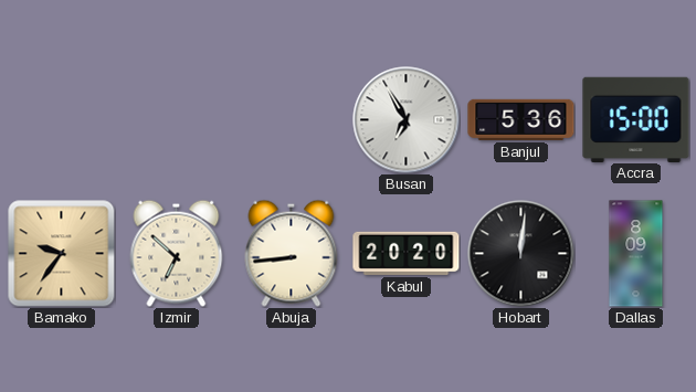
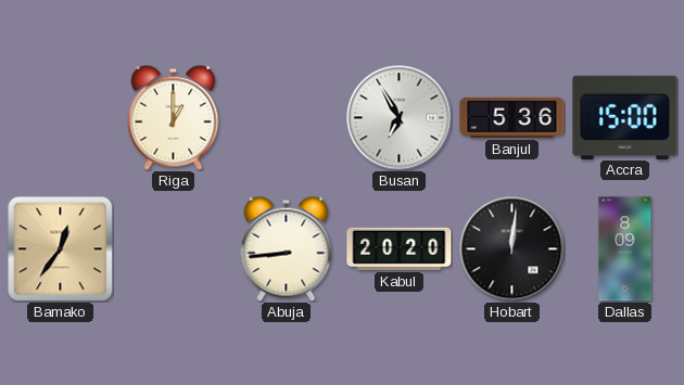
Riga: none -> 1:00 (174, 117)
Bamako: 9:36 -> 12:36 (61, 249)
Izmir: 6:52 -> none (177, 253)
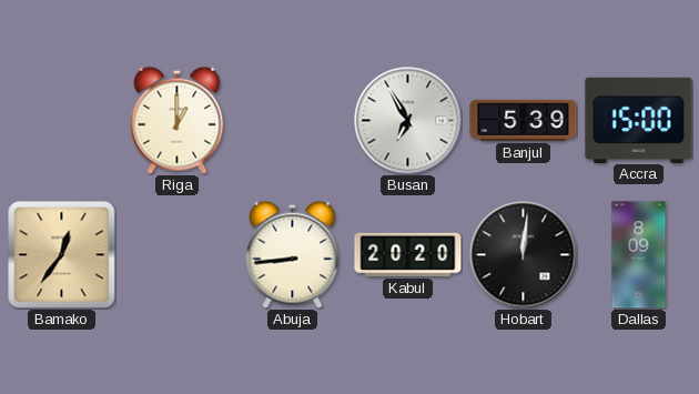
Banjul: 5:36 -> 5:39 (524, 120)
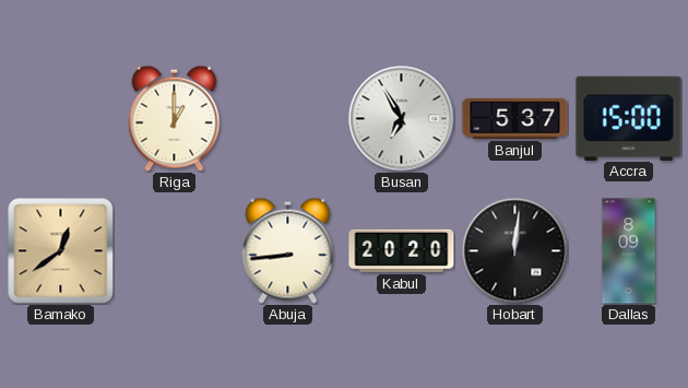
Banjul: 5:39 -> 5:37 (515, 118)
Bamako: 12:36 -> 12:39 (61, 251)
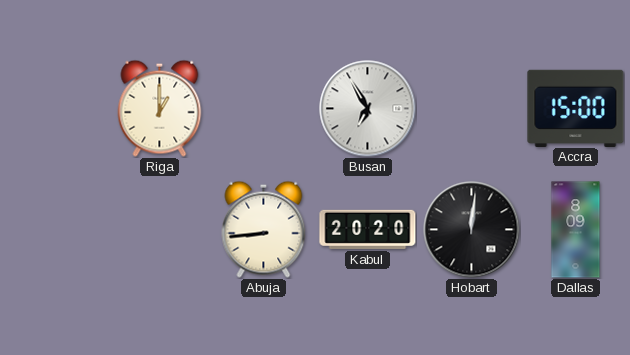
Banjul: 5:37 -> none (515, 118)
Bamako: 12:39 -> none (61, 251)
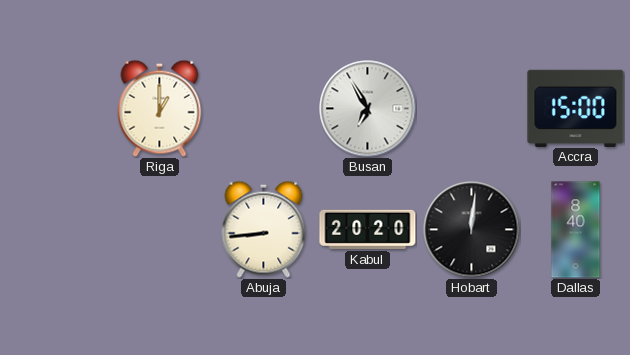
Dallas: 8:09 -> 8:40 (576, 230)
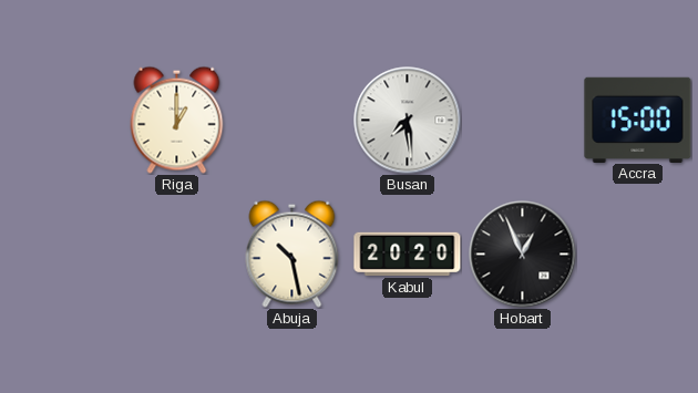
Busan: 6:55 -> 7:29 (408, 121)
Abuja: 8:44 -> 10:28 (292, 254)
Hobart: 12:01 -> 12:56 (523, 255)
Dallas: 8:40 -> none (576, 230)
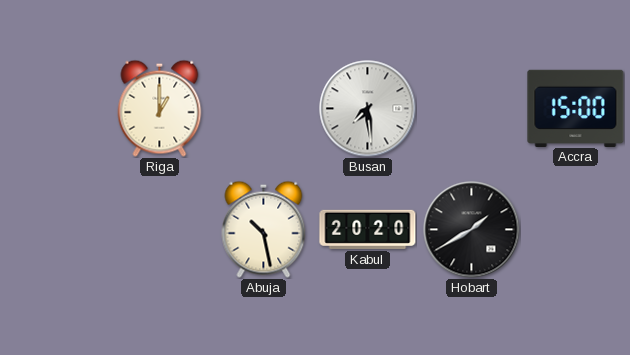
Hobart: 12:56 -> 1:40 (472, 230)
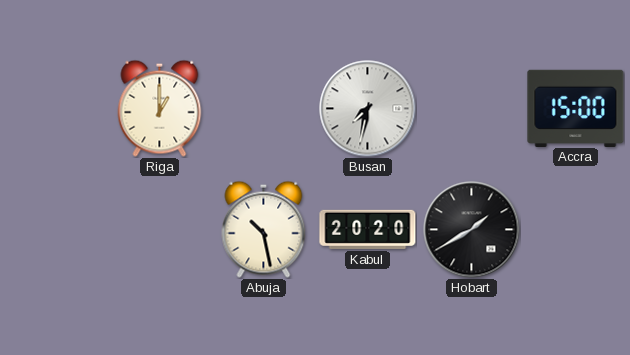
Busan: 7:29 -> 7:32 (368, 109)
